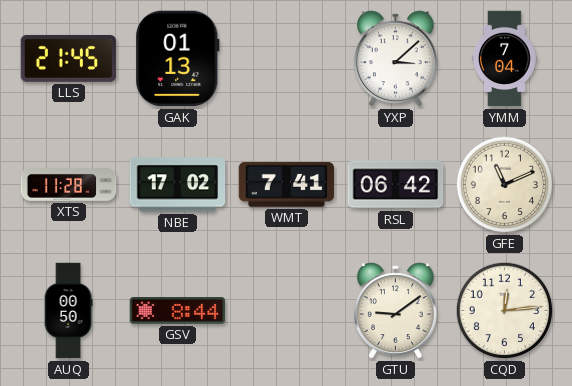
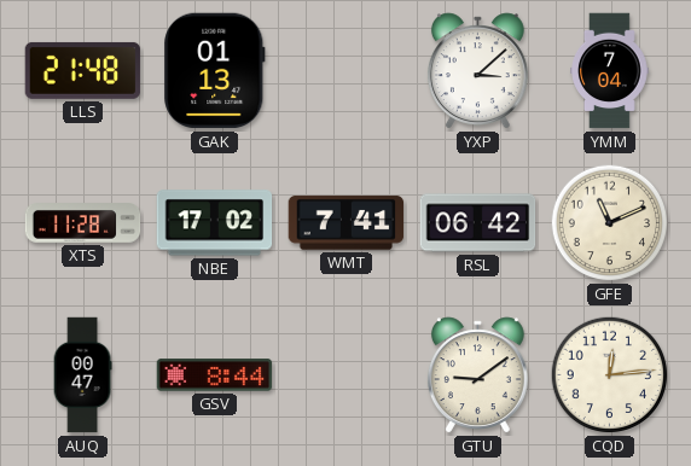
LLS: 21:45 -> 21:48 (83, 70)
AUQ: 00:50 -> 00:47 (82, 375)
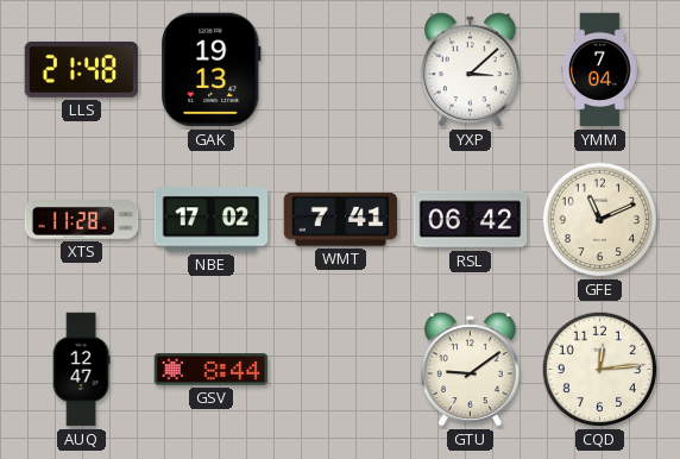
GAK: 01:13 -> 19:13 (212, 70)
AUQ: 00:47 -> 12:47 (81, 370)
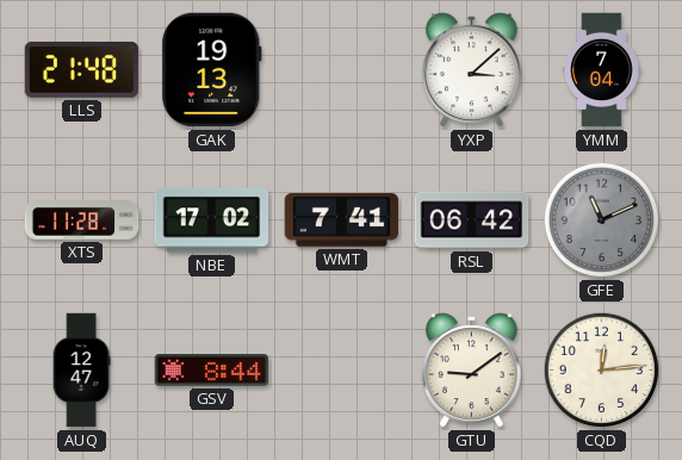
GFE dial: cream -> grey (602, 220)
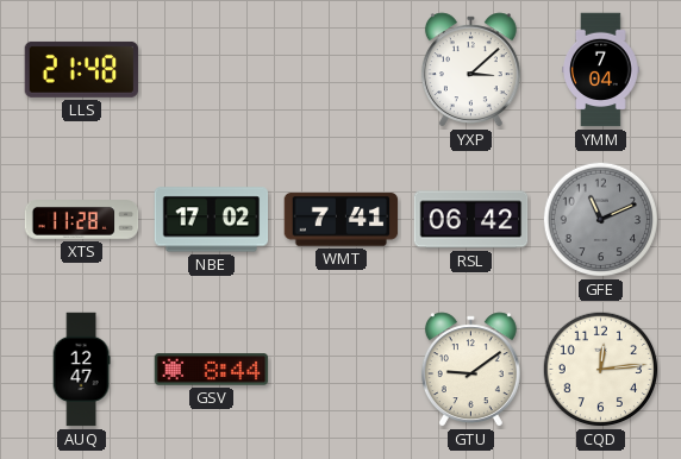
GAK: 19:13 -> none (212, 70)
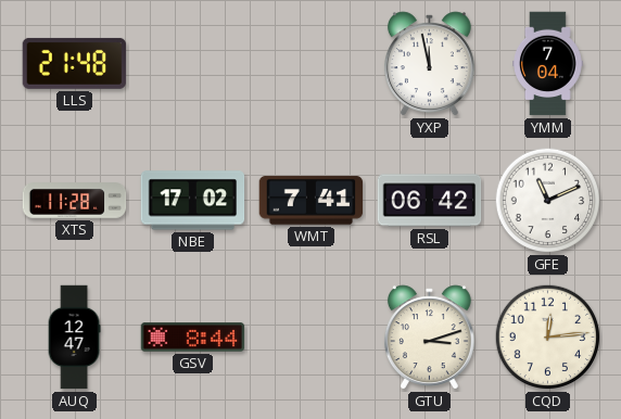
YXP: 3:08 -> 11:58 (429, 64)
GFE dial: grey -> white (548, 201)
GTU: 9:09 -> 3:12 (429, 338)
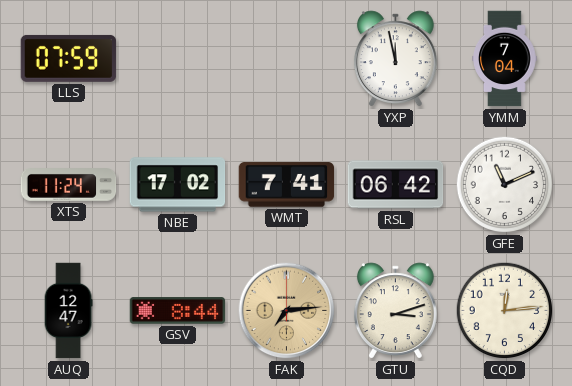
LLS: 21:48 -> 07:59 (69, 58)
XTS: 11:28 -> 11:24 (69, 185)
FAK: none -> 7:14 (287, 311)
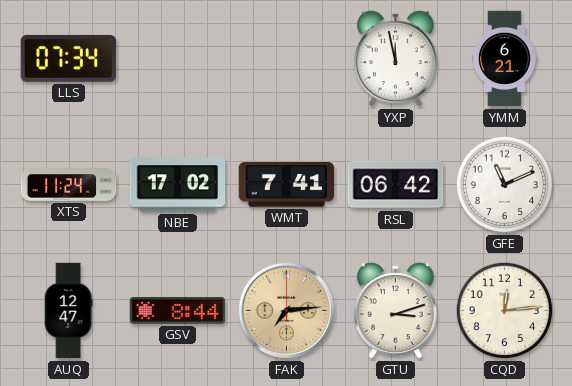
LLS: 07:59 -> 07:34 (69, 58)
YMM: 7:04 -> 6:21 (505, 59)
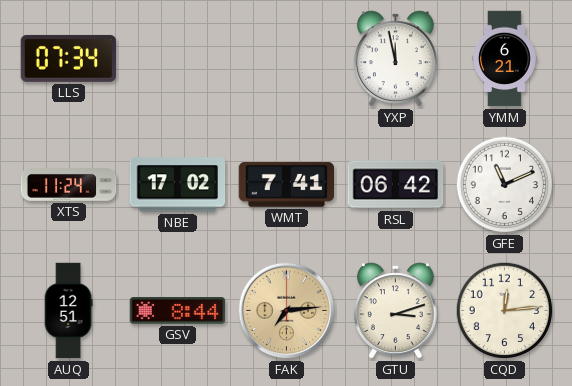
AUQ: 12:47 -> 12:51 (68, 311)
